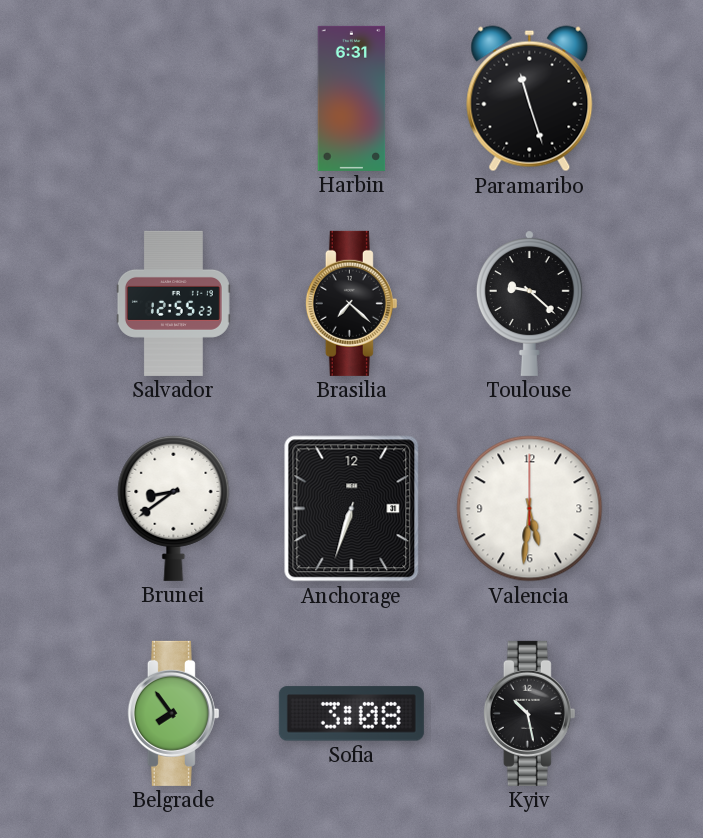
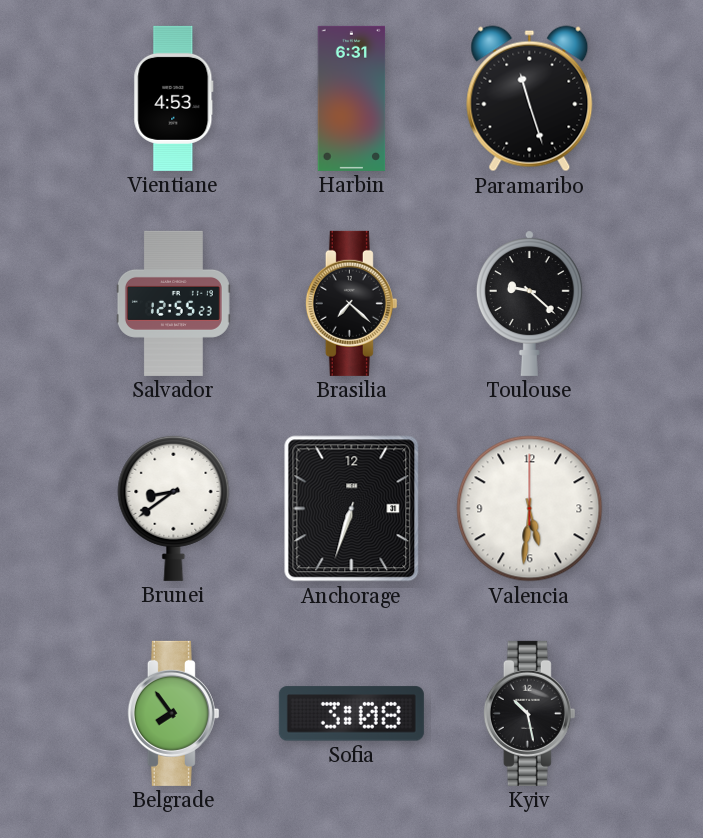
Vientiane: none -> 4:53 (174, 98)
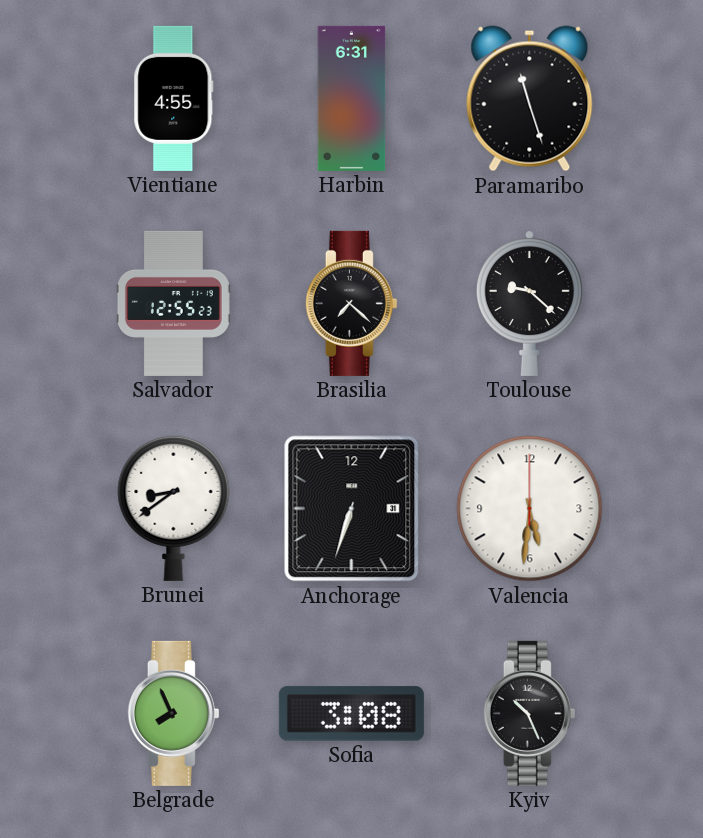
Vientiane: 4:53 -> 4:55 (174, 98)
Belgrade: 7:54 -> 7:56 (173, 713)
Kyiv: 10:28 -> 10:26 (529, 713)
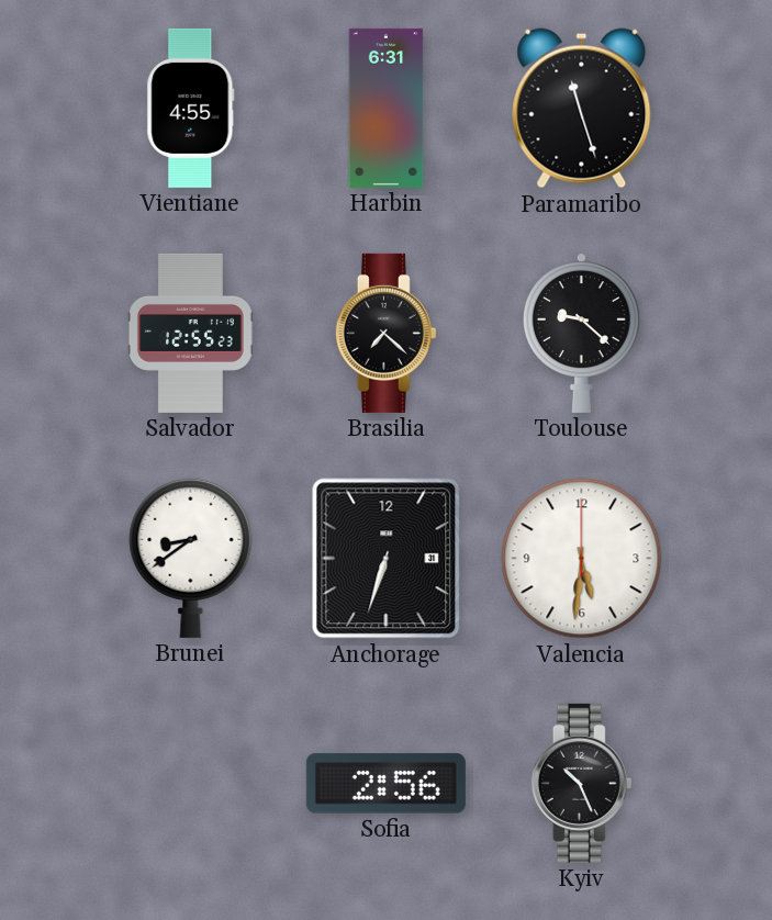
Belgrade: 7:56 -> none (173, 713)
Sofia: 3:08 -> 2:56 (385, 784)
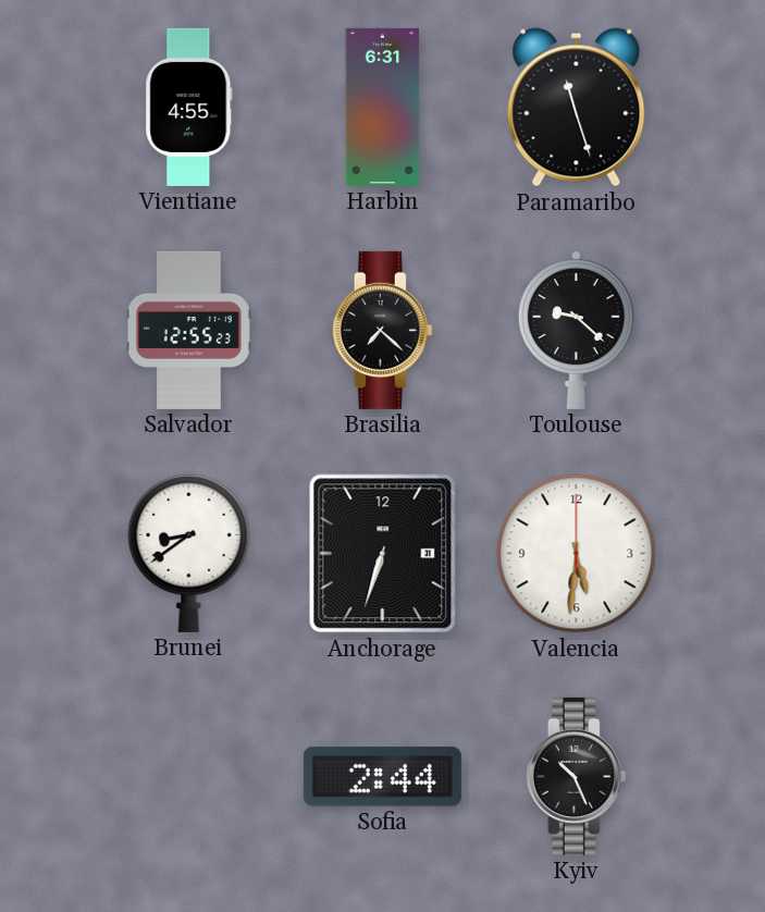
Sofia: 2:56 -> 2:44 (382, 777)
